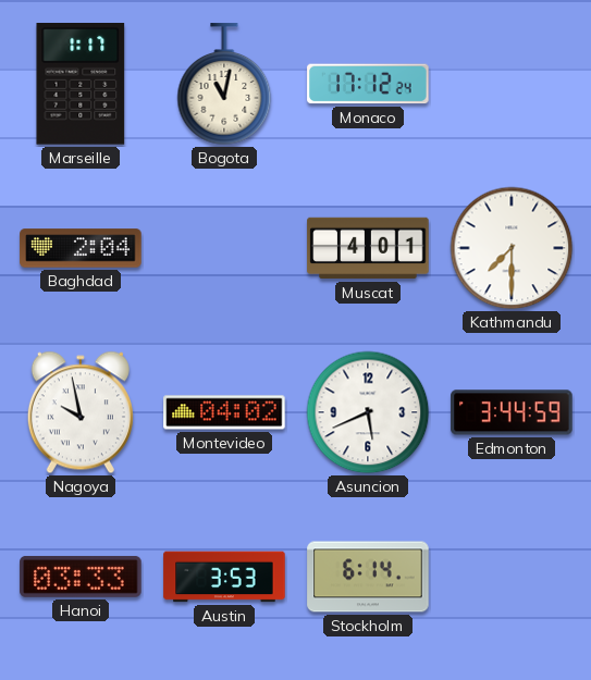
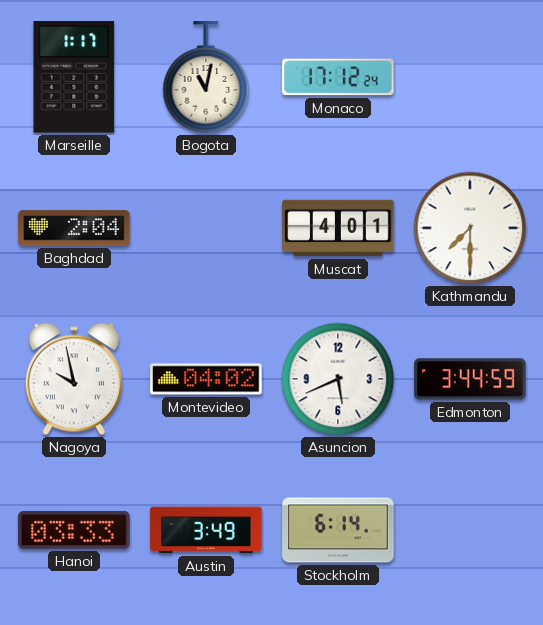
Austin: 3:53 -> 3:49 (206, 530)
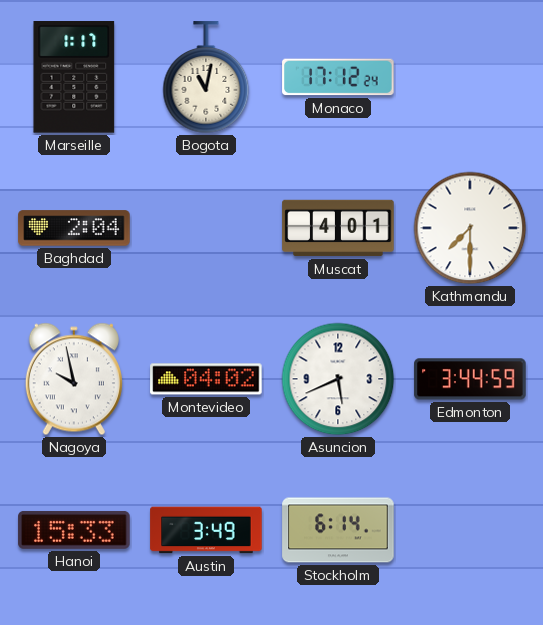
Hanoi: 03:33 -> 15:33 (74, 530)
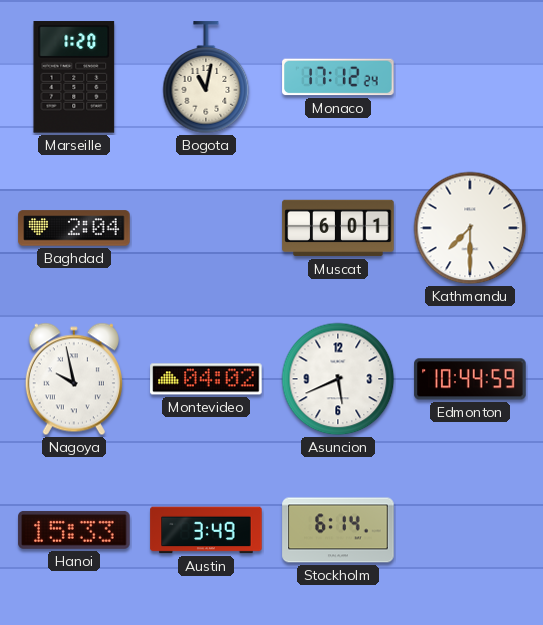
Marseille: 1:17 -> 1:20 (74, 78)
Muscat: 4:01 -> 6:01 (338, 228)
Edmonton: 3:44 -> 10:44 (470, 379)
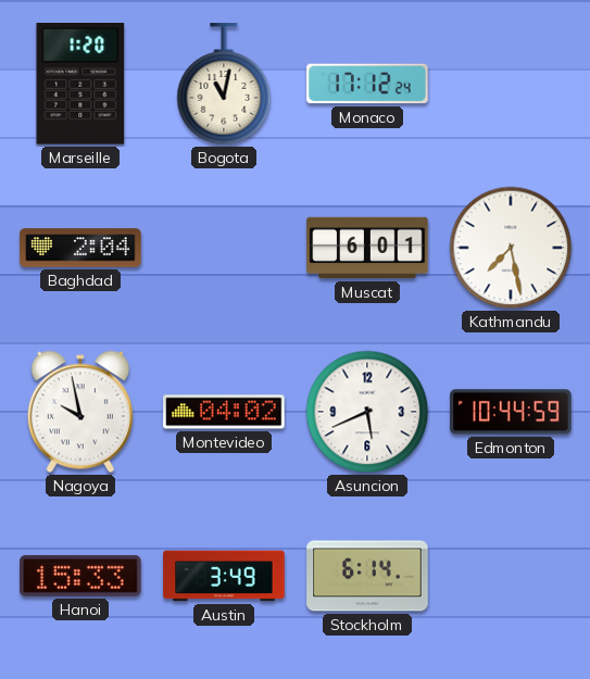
Kathmandu: 7:30 -> 7:28 (511, 248)
